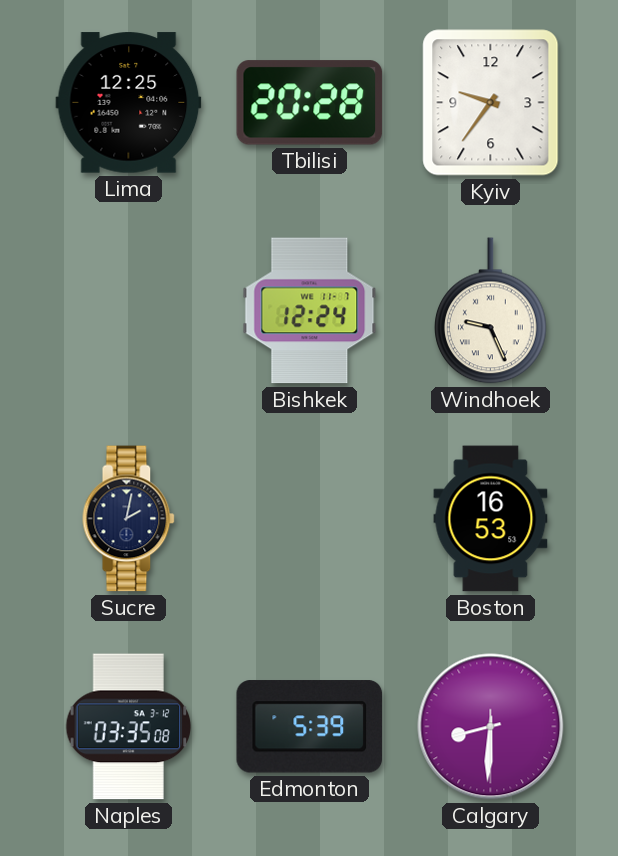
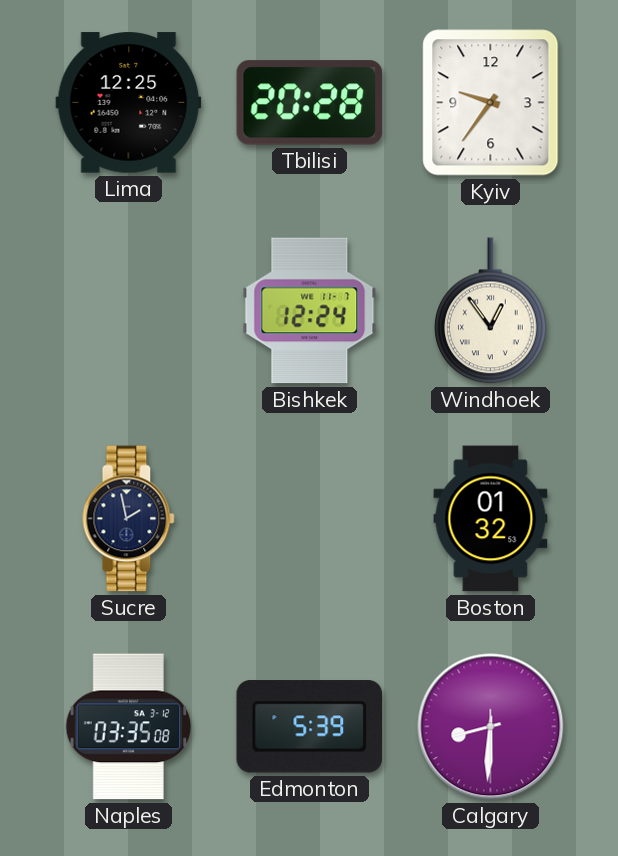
Windhoek: 9:26 -> 12:54 (491, 311)
Sucre: 2:02 -> 1:58 (129, 519)
Boston: 16:53 -> 01:32 (491, 519)
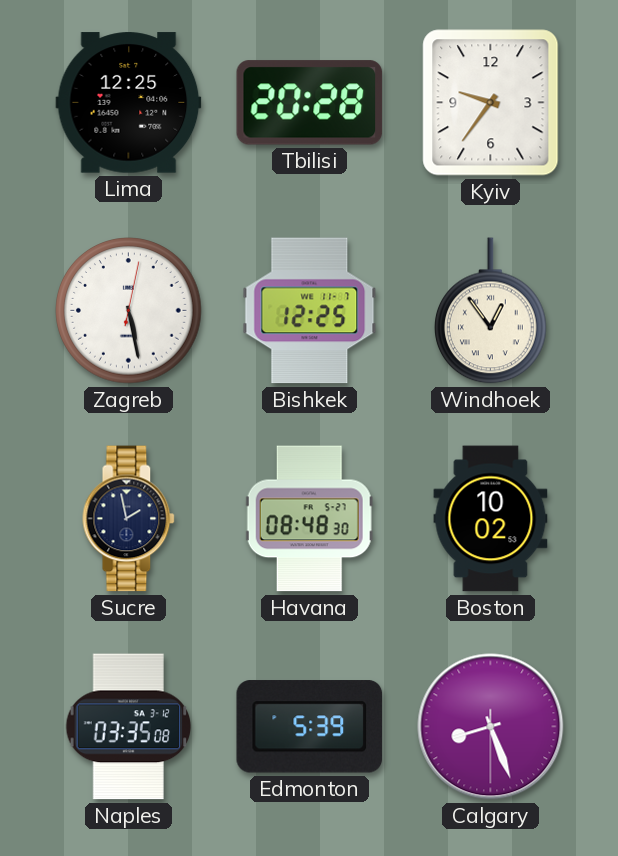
Zagreb: none -> 5:28 (129, 311)
Bishkek: 12:24 -> 12:25 (310, 311)
Havana: none -> 08:48 (309, 519)
Boston: 01:32 -> 10:02 (491, 519)
Calgary: 8:30 -> 8:26 (491, 727)
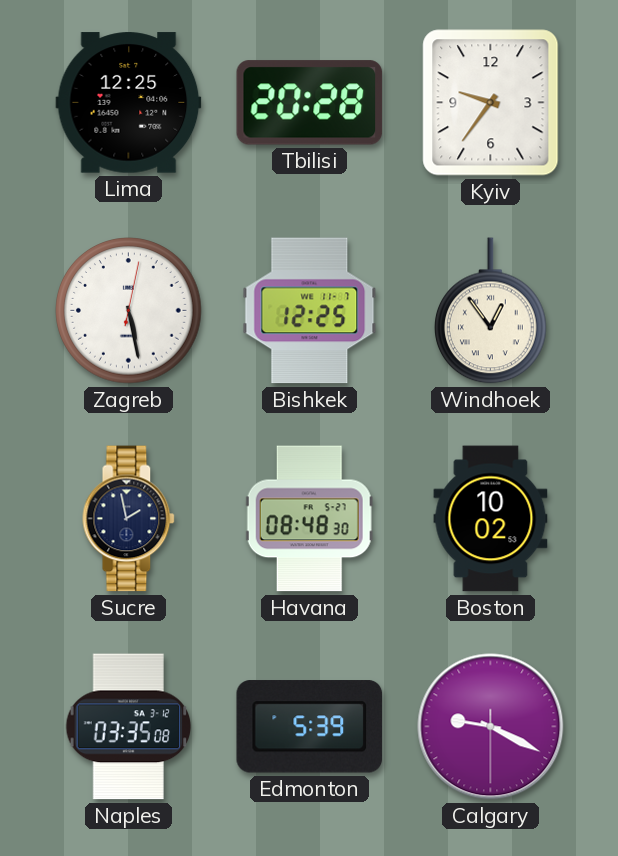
Calgary: 8:26 -> 9:19 (491, 727)
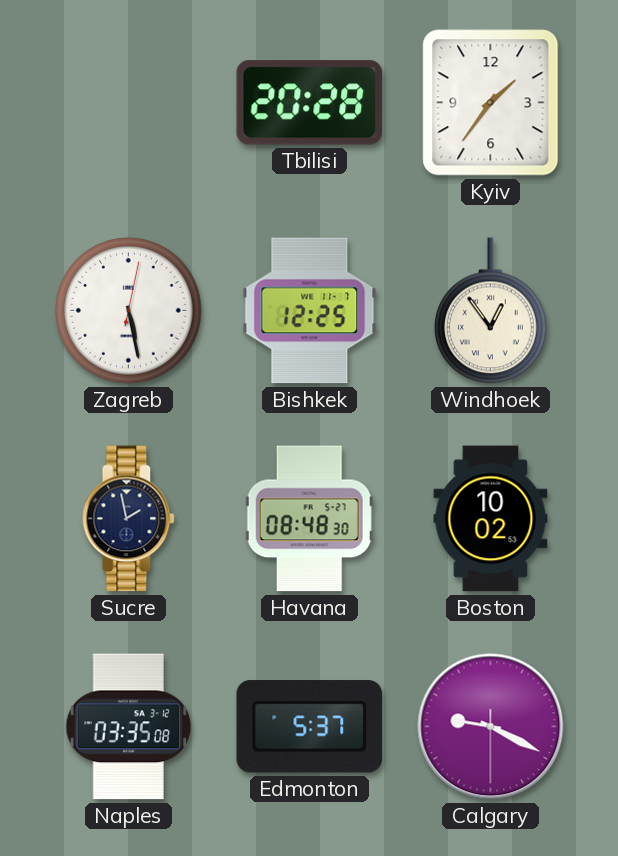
Lima: 12:25 -> none (129, 103)
Kyiv: 9:36 -> 1:36 (491, 103)
Edmonton: 5:39 -> 5:37 (310, 727)
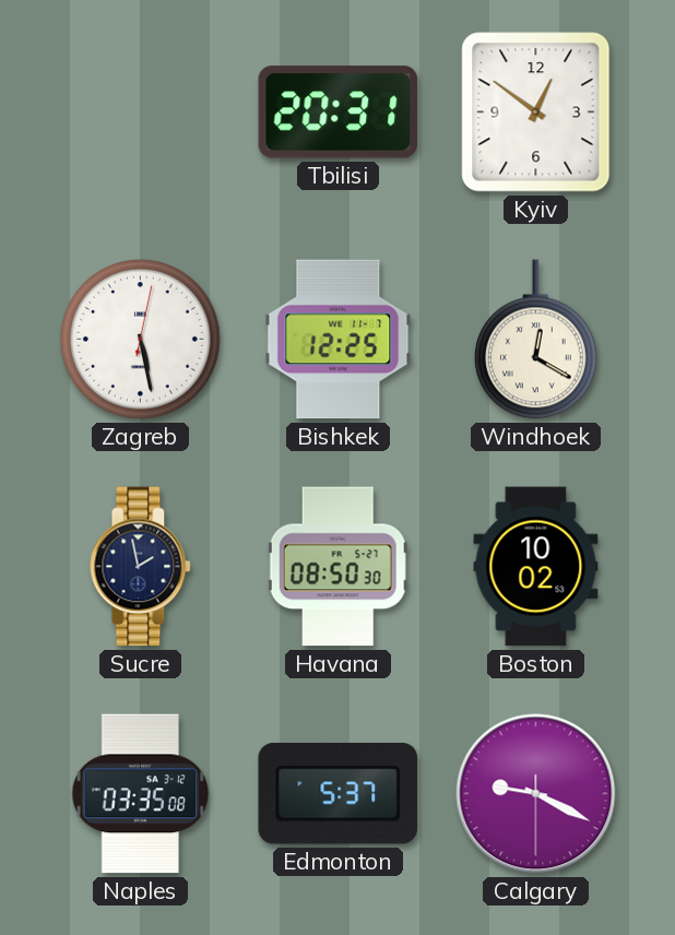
Tbilisi: 20:28 -> 20:31 (339, 113)
Kyiv: 1:36 -> 12:51 (536, 113)
Windhoek: 12:54 -> 12:20 (536, 340)
Havana: 08:48 -> 08:50 (337, 567)
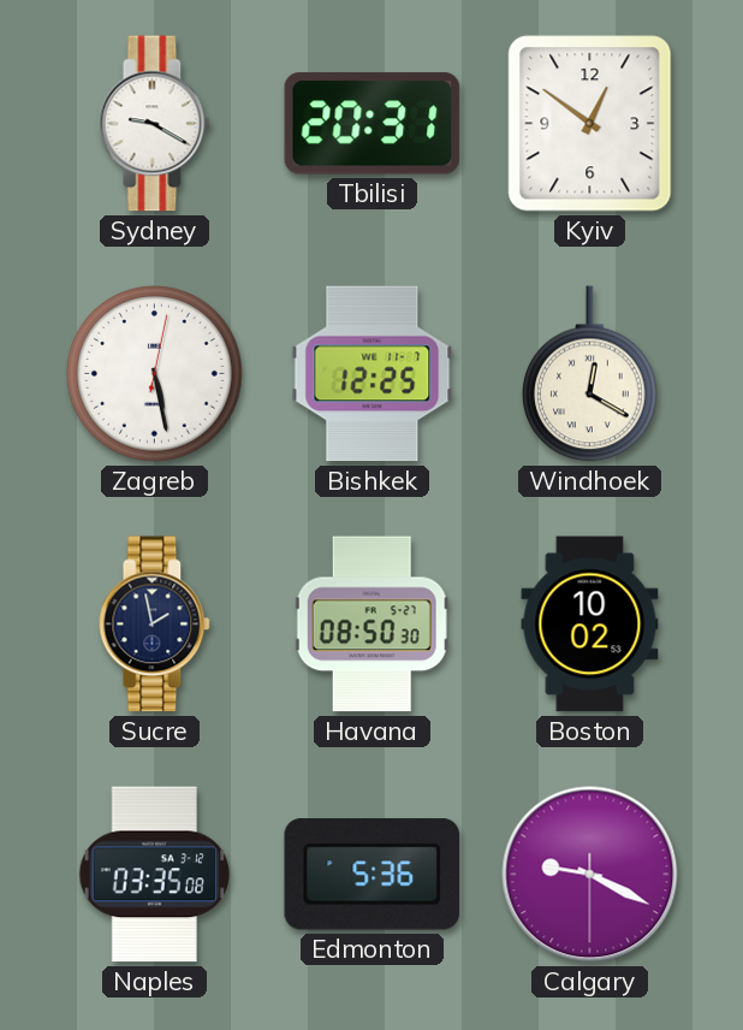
Sydney: none -> 9:20 (155, 124)
Edmonton: 5:37 -> 5:36 (373, 875)
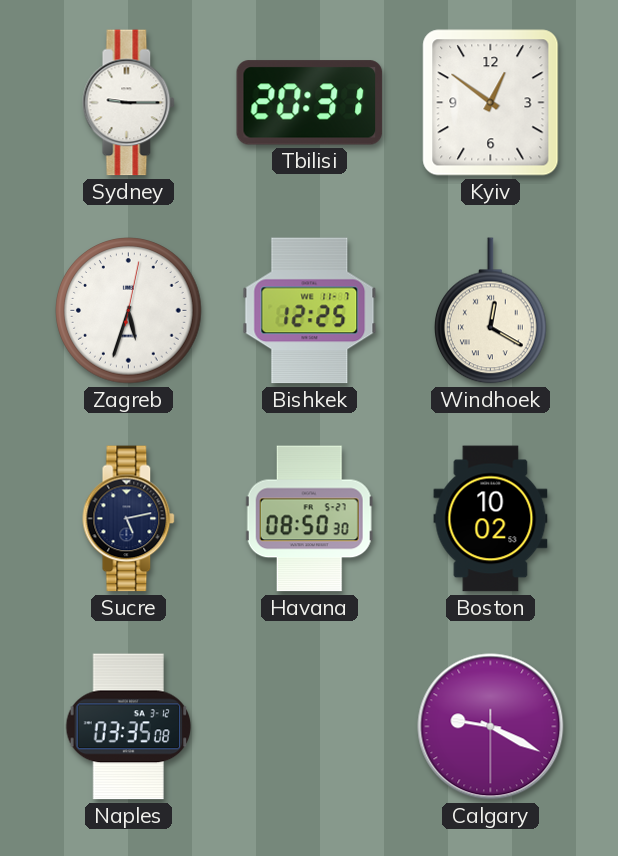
Sydney: 9:20 -> 9:15 (129, 103)
Zagreb: 5:28 -> 5:33 (129, 311)
Sucre: 1:58 -> 5:13 (129, 519)
Edmonton: 5:36 -> none (373, 875)
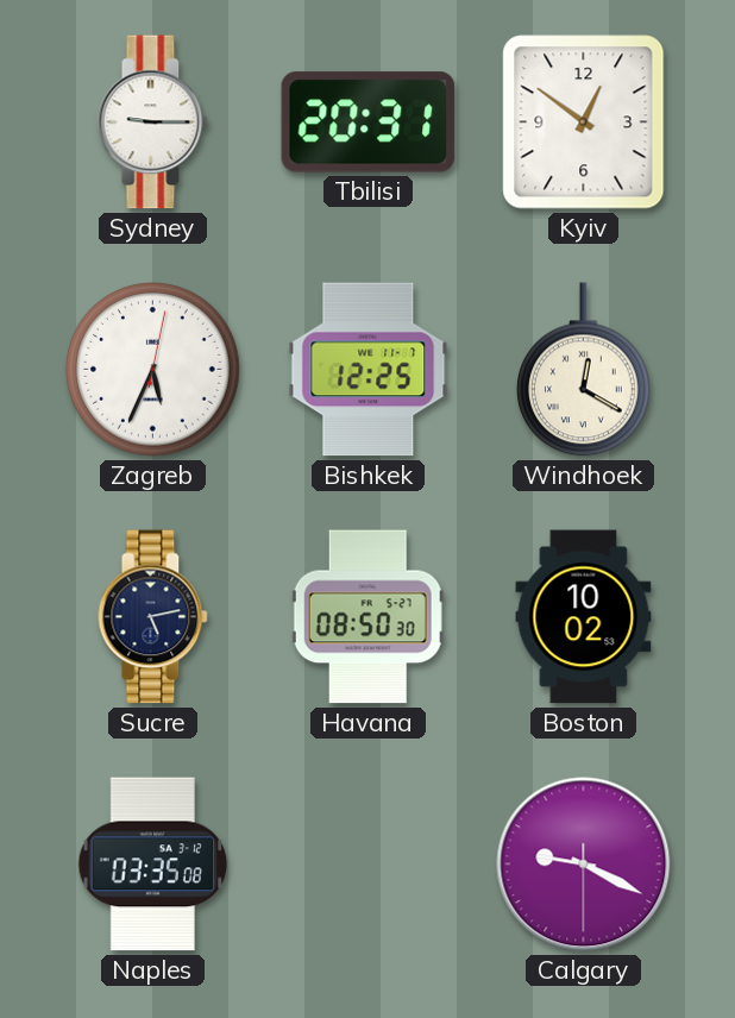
Zagreb: 5:33 -> 5:34 (153, 370)
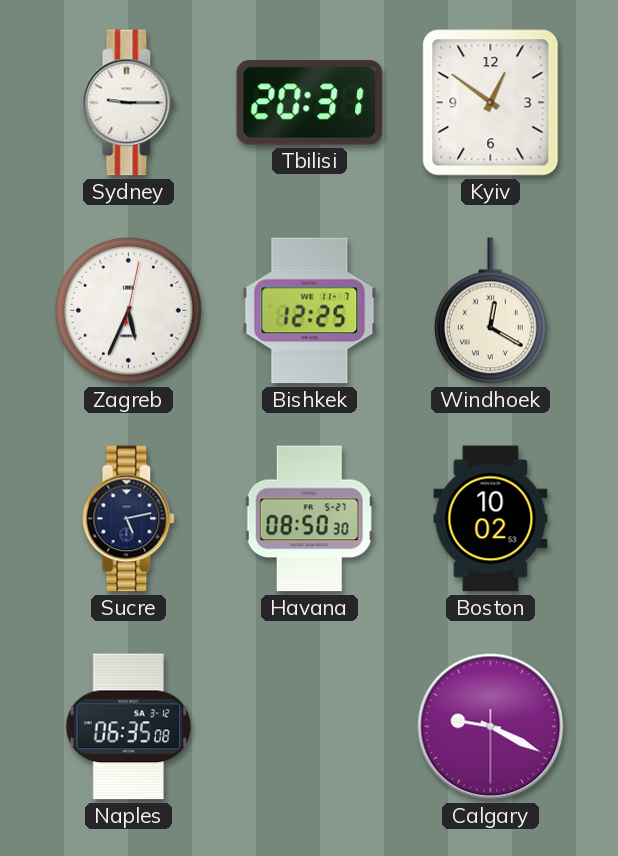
Naples: 03:35 -> 06:35 (129, 727)
